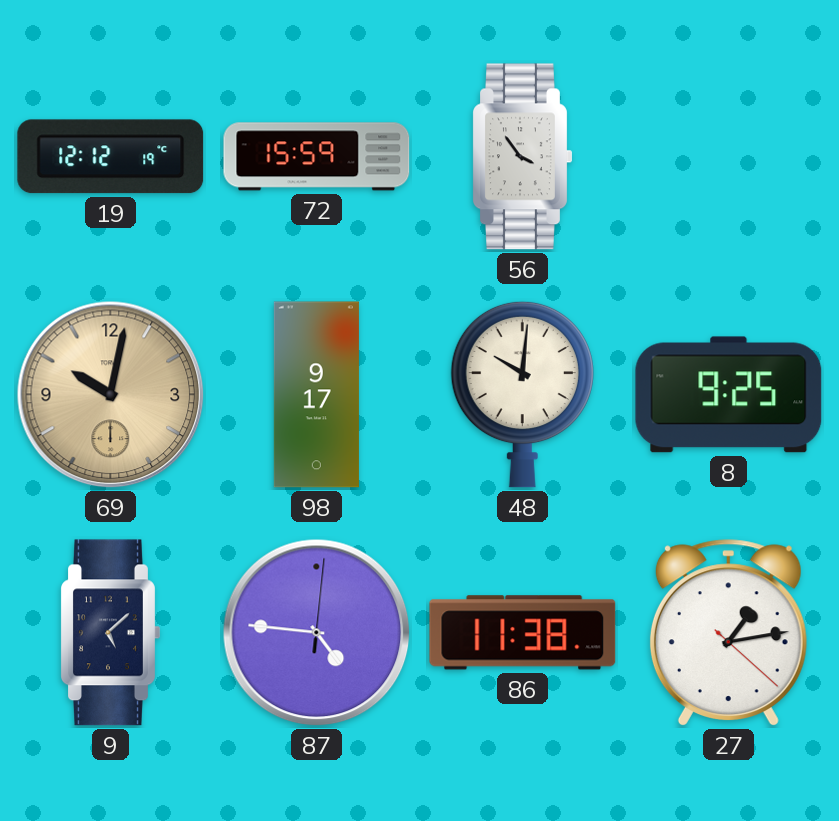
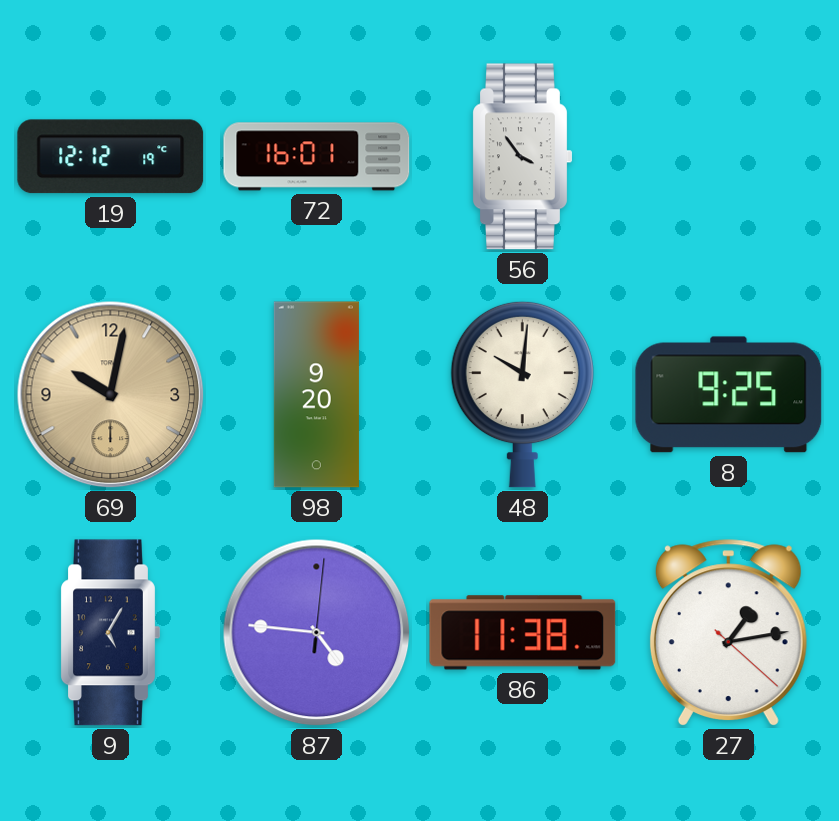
72: 15:59 -> 16:01 (317, 157)
98: 9:17 -> 9:20 (316, 395)
9: 5:08 -> 5:05 (110, 633)
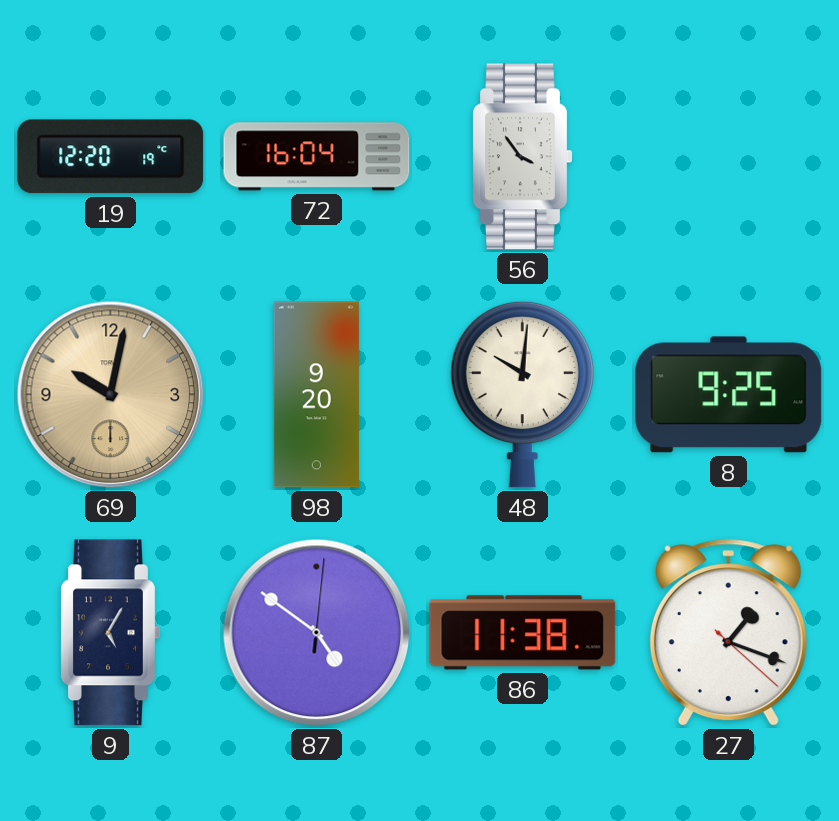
19: 12:12 -> 12:20 (111, 157)
72: 16:01 -> 16:04 (317, 157)
87: 4:46 -> 4:51 (317, 633)
27: 1:13 -> 1:18 (728, 633)
